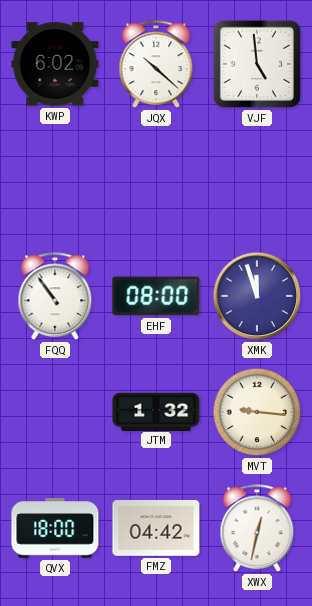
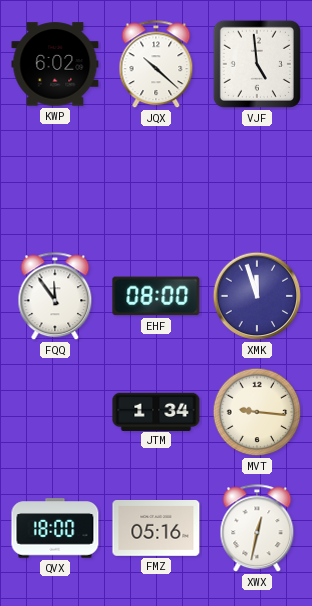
FQQ: 10:54 -> 11:54 (55, 297)
JTM: 1:32 -> 1:34 (156, 411)
FMZ: 04:42 -> 05:16 (156, 529)
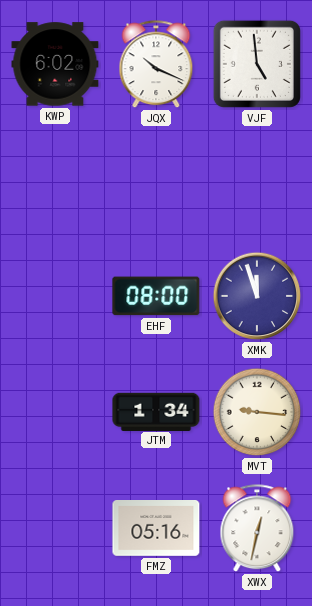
JQX: 10:22 -> 10:19 (156, 65)
FQQ: 11:54 -> none (55, 297)
QVX: 18:00 -> none (55, 528)
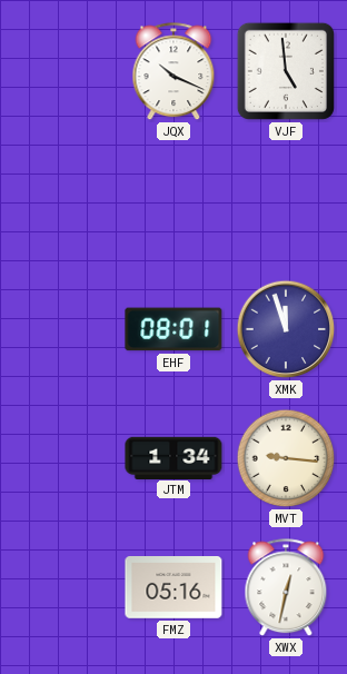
KWP: 6:02 -> none (55, 64)
EHF: 08:00 -> 08:01 (173, 329)
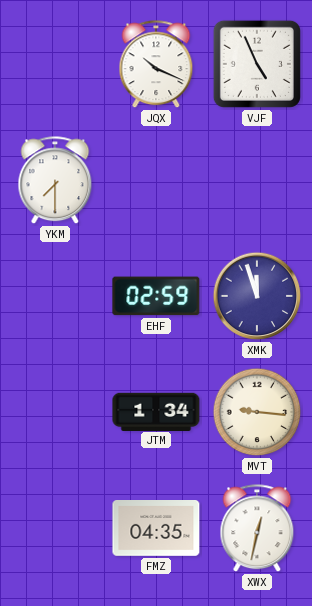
VJF: 4:59 -> 4:56 (257, 64)
YKM: none -> 7:30 (55, 181)
EHF: 08:01 -> 02:59 (156, 296)
FMZ: 05:16 -> 04:35 (156, 529)
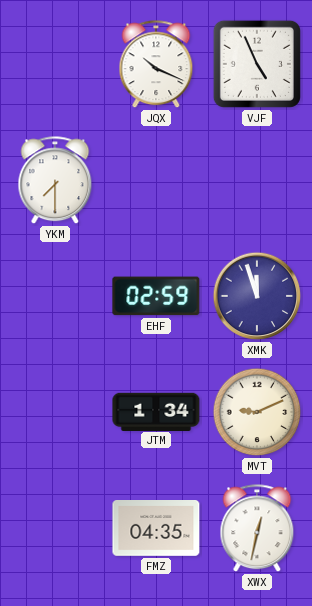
MVT: 9:16 -> 9:11 (257, 412)
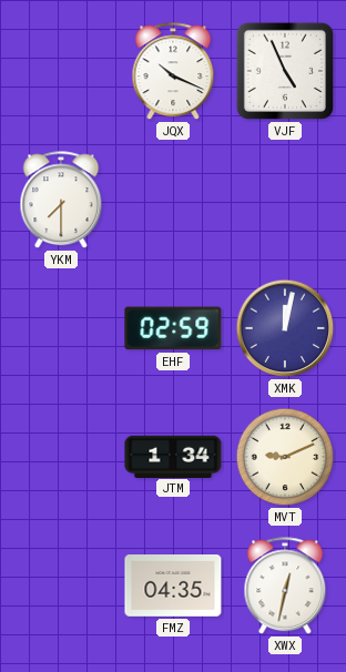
XMK: 11:57 -> 12:02 (285, 328)
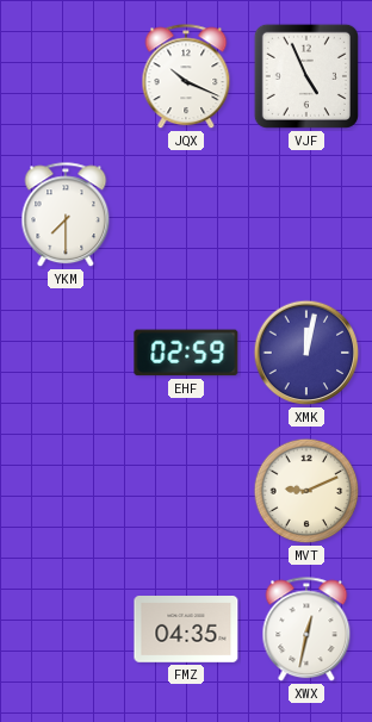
JTM: 1:34 -> none (173, 456)
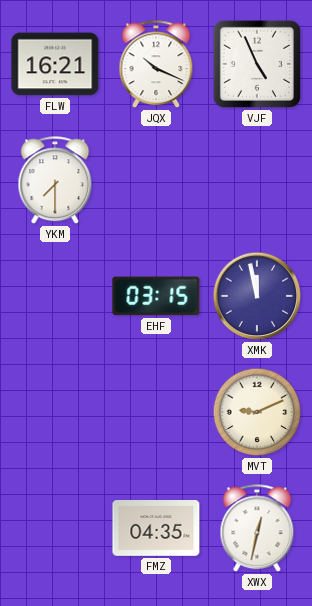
FLW: none -> 16:21 (55, 64)
EHF: 02:59 -> 03:15 (156, 296)
XMK: 12:02 -> 11:58 (257, 296)
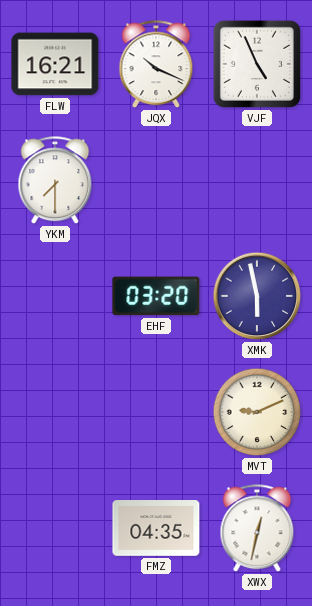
EHF: 03:15 -> 03:20 (156, 296)
XMK: 11:58 -> 5:58 (257, 296)
